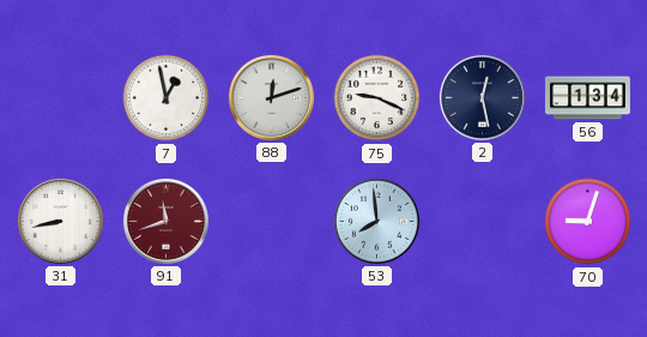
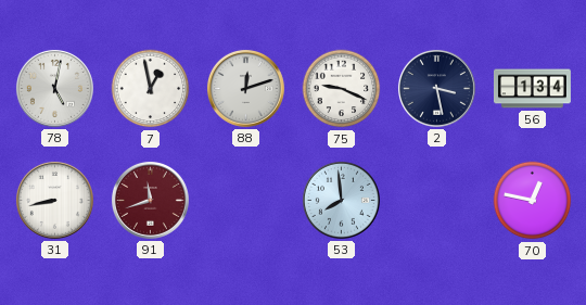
78: none -> 5:02 (54, 88)
2: 12:28 -> 3:28 (436, 88)
70: 9:03 -> 12:47 (533, 201)
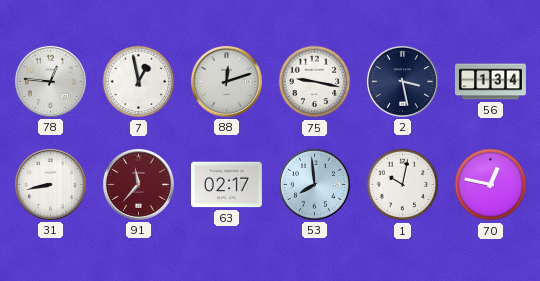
78: 5:02 -> 12:46 (50, 81)
75: 9:19 -> 9:17 (315, 82)
91: 11:42 -> 11:37 (138, 184)
63: none -> 02:17 (226, 185)
1: none -> 10:02 (403, 185)
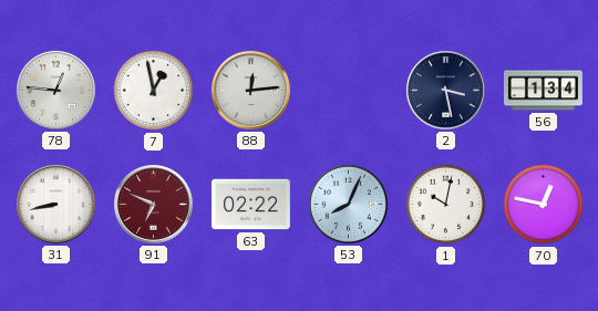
88: 12:12 -> 12:14 (250, 90)
75: 9:17 -> none (315, 82)
91: 11:37 -> 6:49 (153, 204)
63: 02:17 -> 02:22 (250, 205)
53: 7:59 -> 8:04 (348, 204)
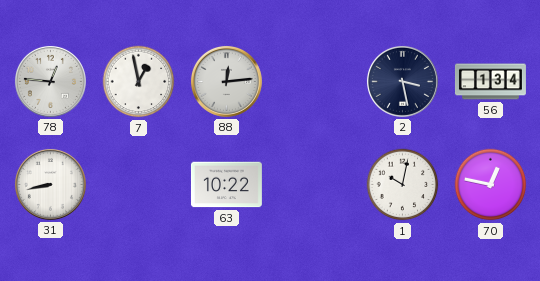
91: 6:49 -> none (153, 204)
63: 02:22 -> 10:22 (226, 185)
53: 8:04 -> none (348, 204)
